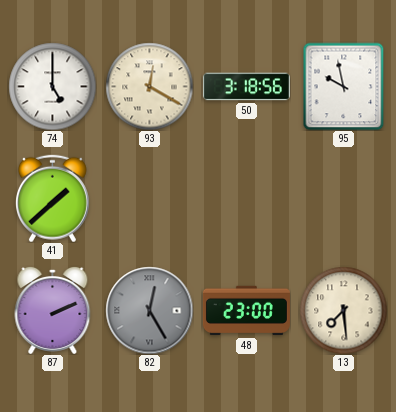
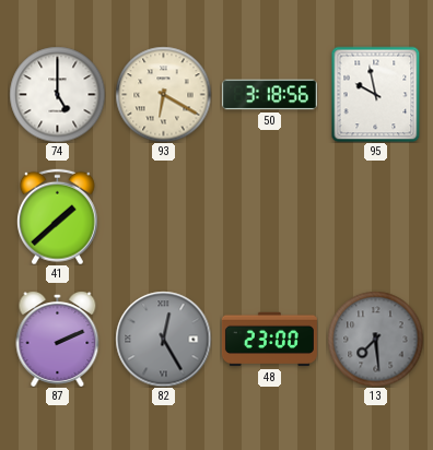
93: 12:20 -> 6:20 (163, 94)
13 dial: cream -> grey (375, 339)
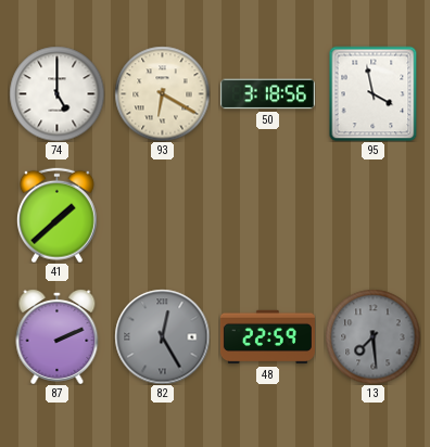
95: 9:58 -> 3:58 (374, 93)
48: 23:00 -> 22:59 (267, 337)
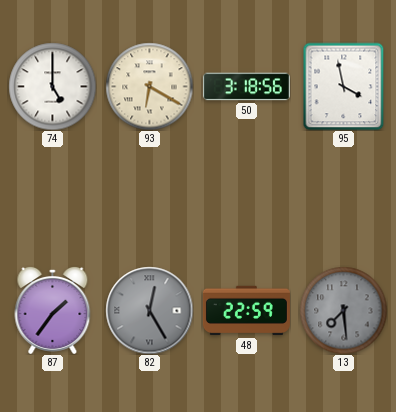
41: 1:38 -> none (56, 215)
87: 2:11 -> 1:36 (53, 310)
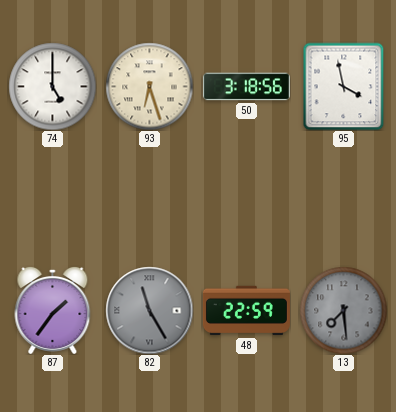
93: 6:20 -> 6:27 (149, 86)
82: 12:25 -> 11:25 (149, 310)
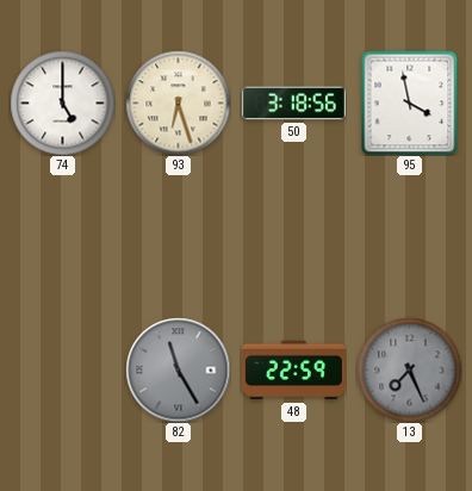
87: 1:36 -> none (53, 310)
13: 7:29 -> 7:26 (409, 369)
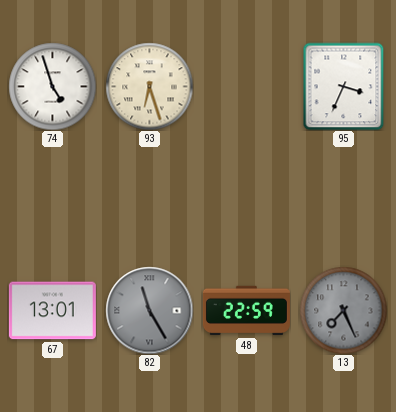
74: 5:00 -> 4:57 (52, 86)
50: 3:18 -> none (293, 104)
95: 3:58 -> 3:34 (344, 86)
67: none -> 13:01 (52, 311)
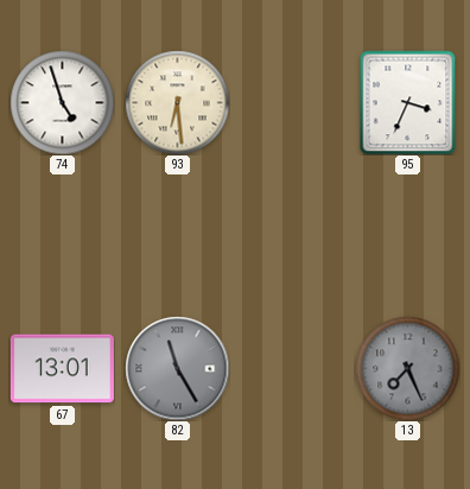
93: 6:27 -> 6:29 (177, 102)
48: 22:59 -> none (246, 311)
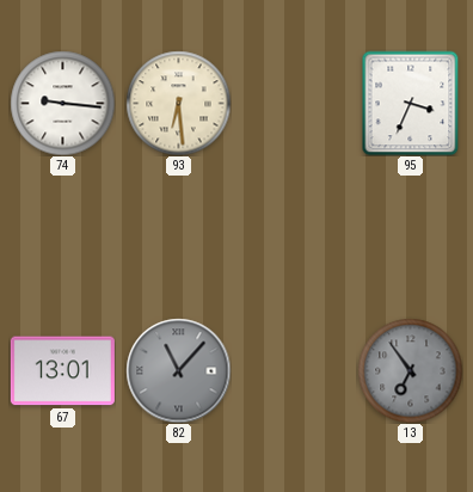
74: 4:57 -> 9:16 (62, 103)
82: 11:25 -> 11:07 (178, 370)
13: 7:26 -> 6:54 (410, 370)
